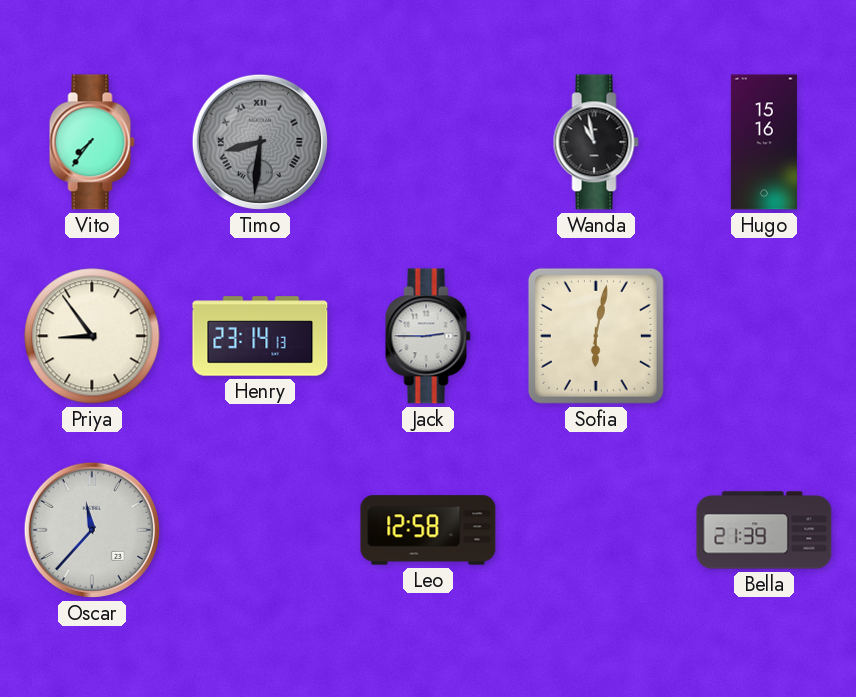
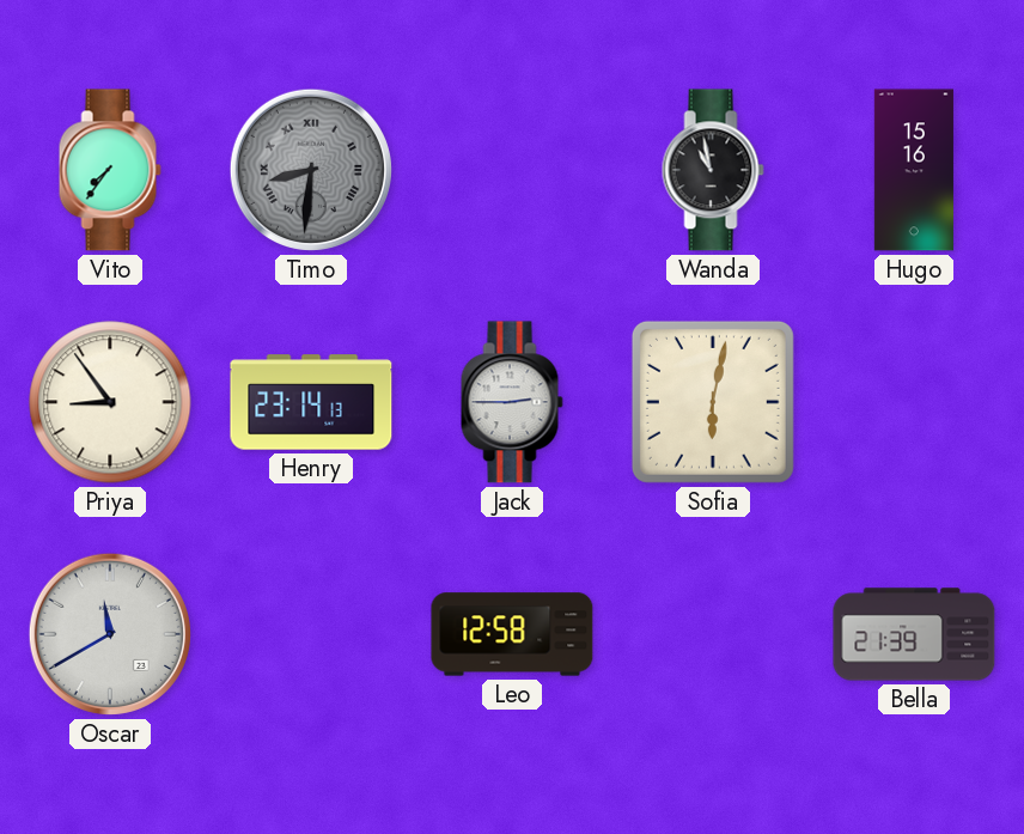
Oscar: 11:37 -> 11:40 (110, 634)
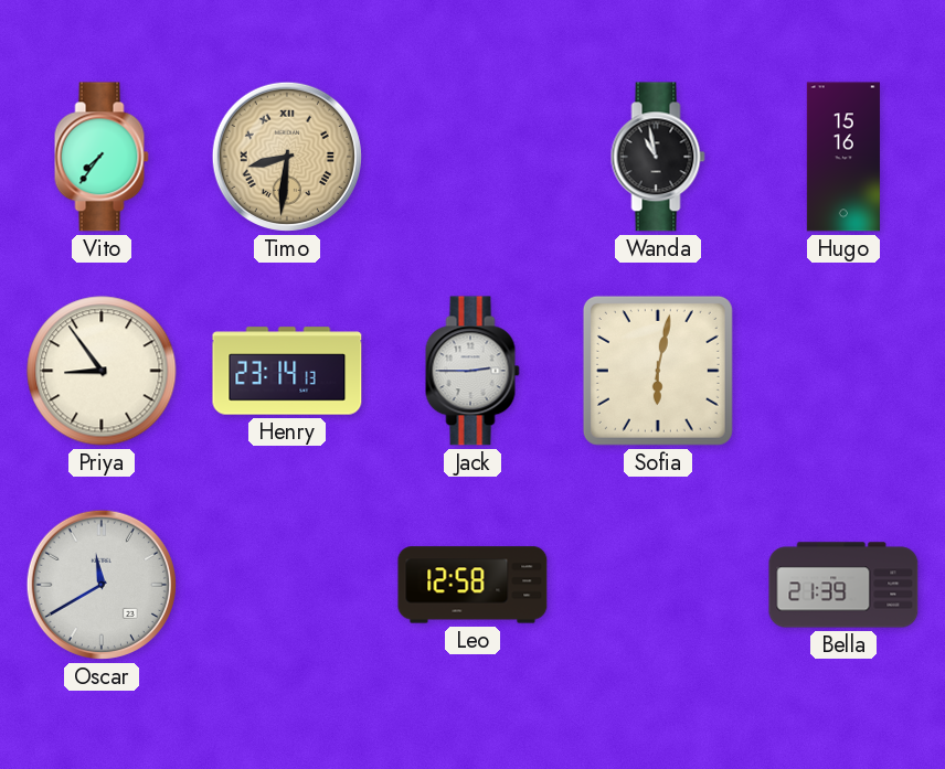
Timo dial: grey -> champagne (287, 157)
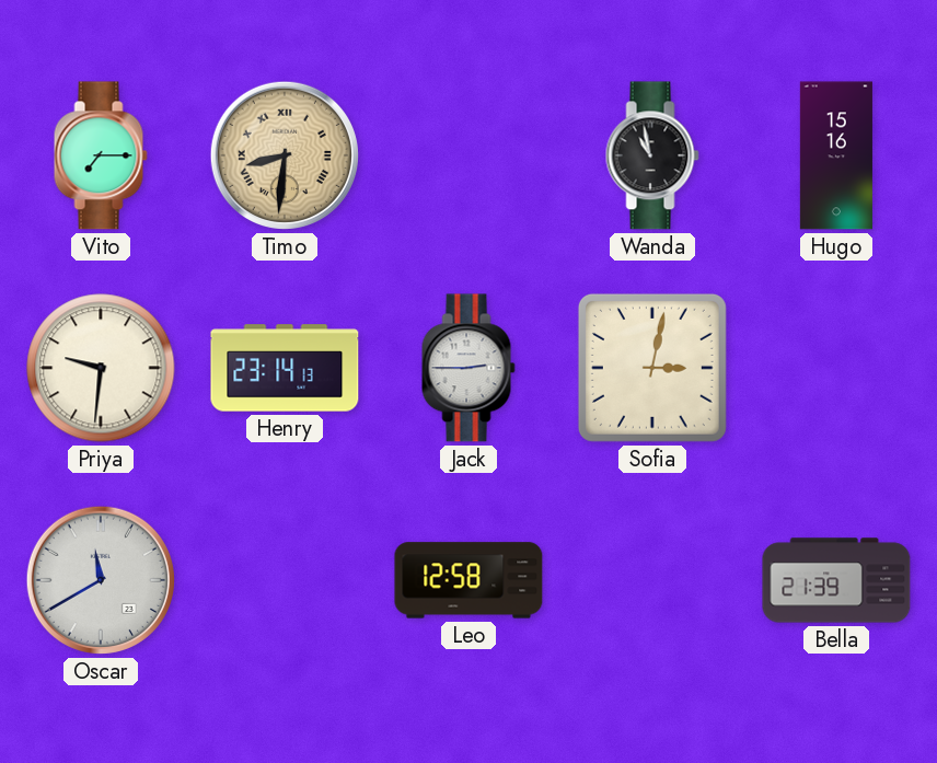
Vito: 7:36 -> 7:15 (101, 155)
Priya: 8:54 -> 9:31 (101, 368)
Sofia: 6:02 -> 3:02 (652, 368)
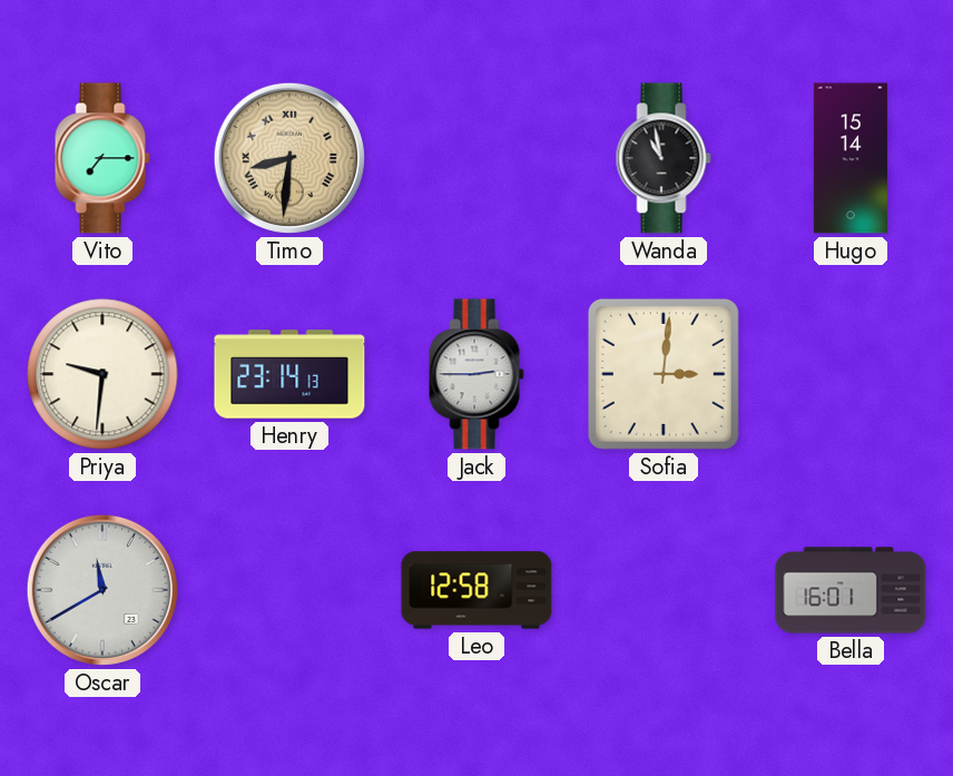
Hugo: 15:16 -> 15:14 (851, 158)
Sofia: 3:02 -> 3:01 (664, 374)
Bella: 21:39 -> 16:01 (851, 590)
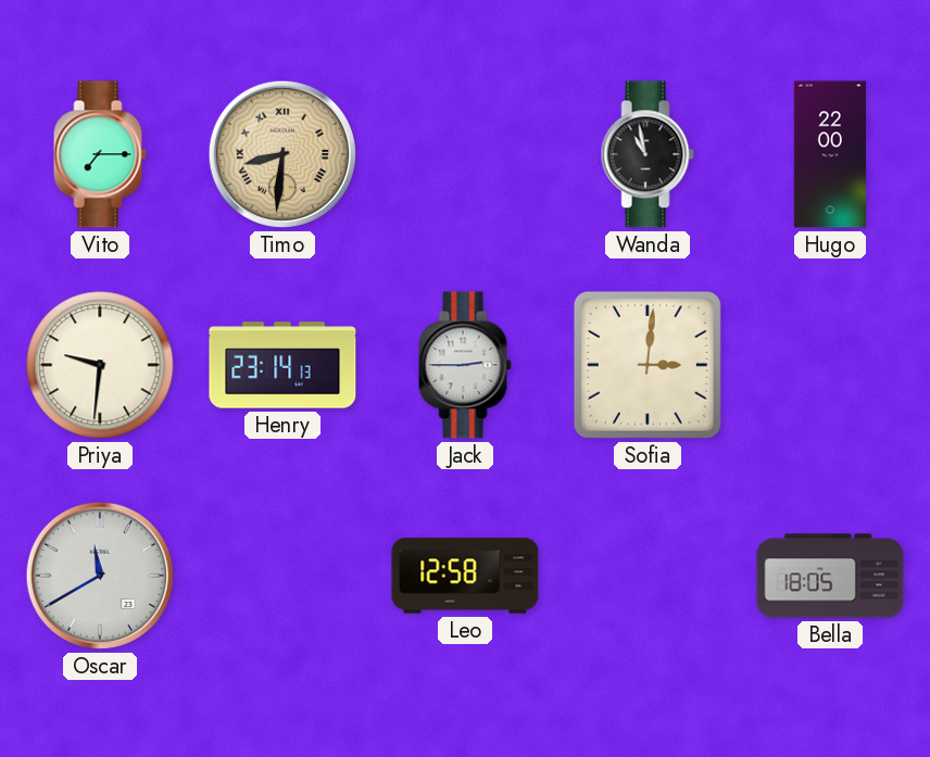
Hugo: 15:14 -> 22:00 (830, 154)
Bella: 16:01 -> 18:05 (830, 576)
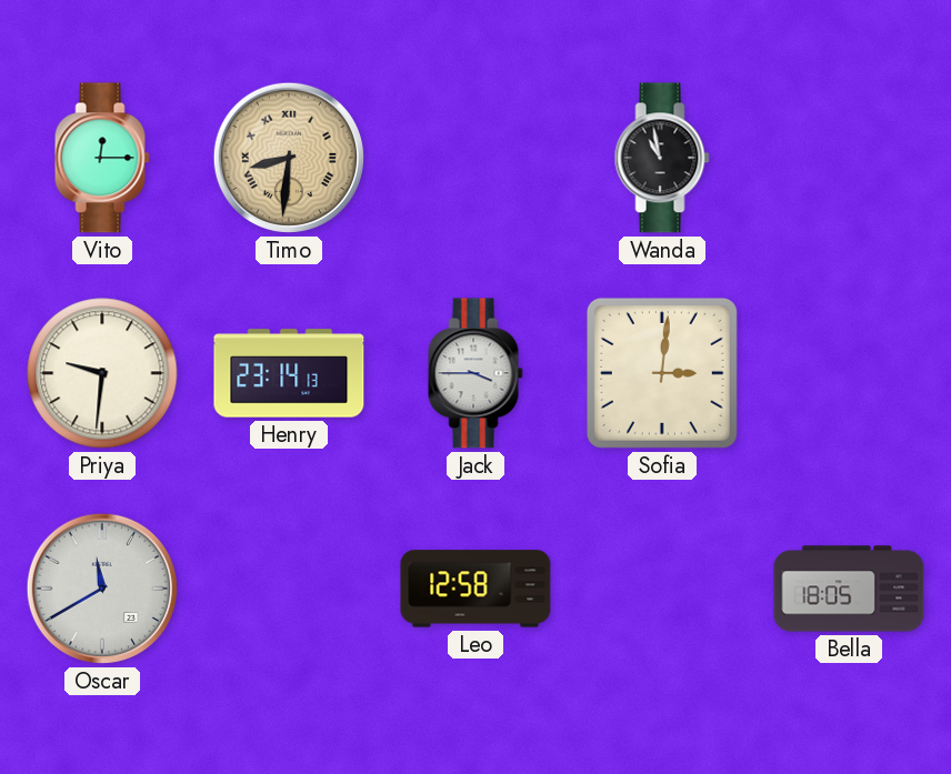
Vito: 7:15 -> 12:15 (102, 158)
Hugo: 22:00 -> none (830, 154)
Jack: 2:45 -> 3:45 (475, 373)
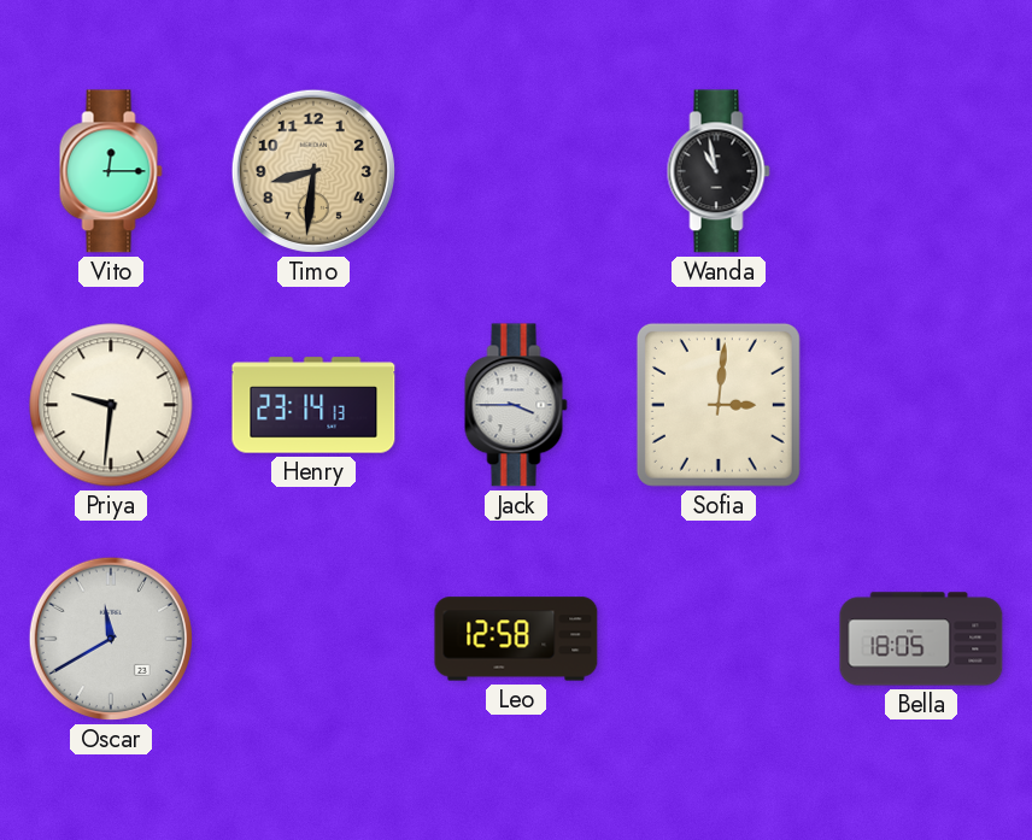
Timo numerals: Roman -> Arabic (313, 171)
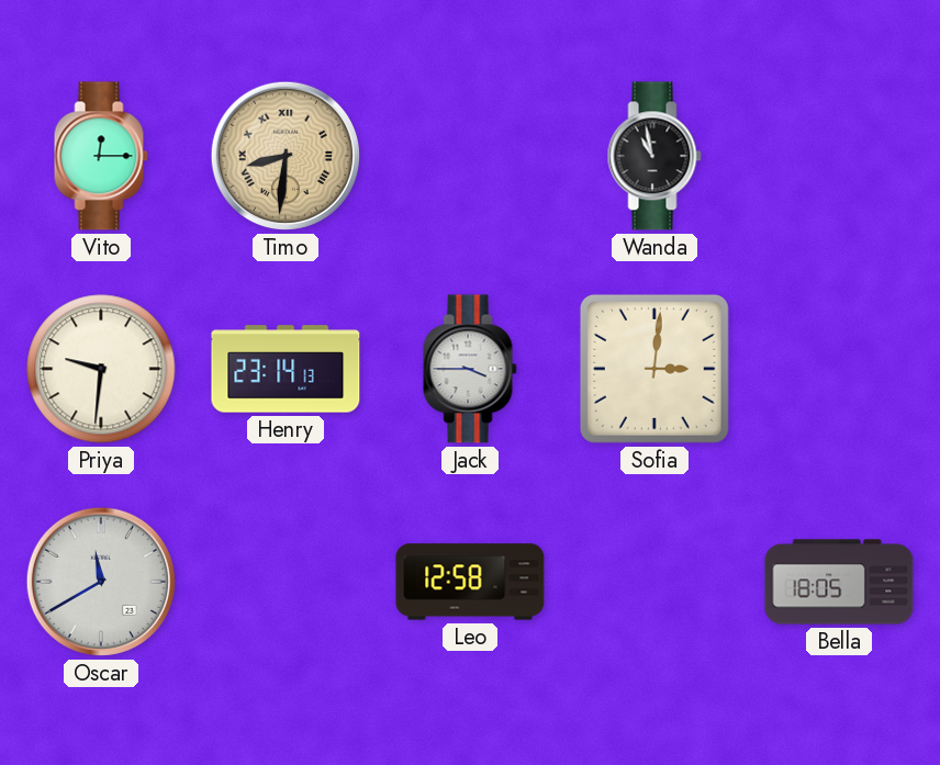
Timo numerals: Arabic -> Roman (286, 156)
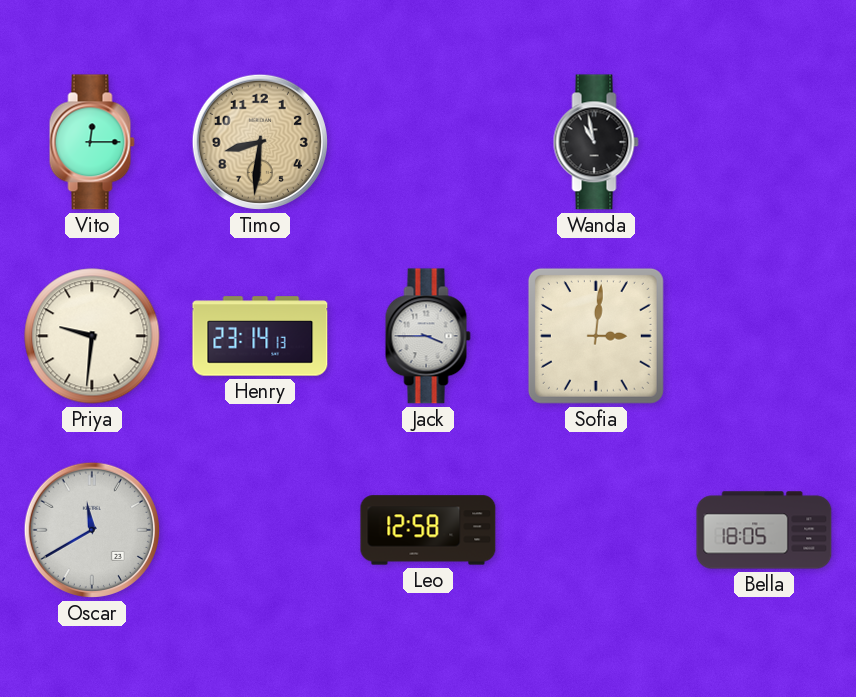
Timo numerals: Roman -> Arabic (260, 142)
